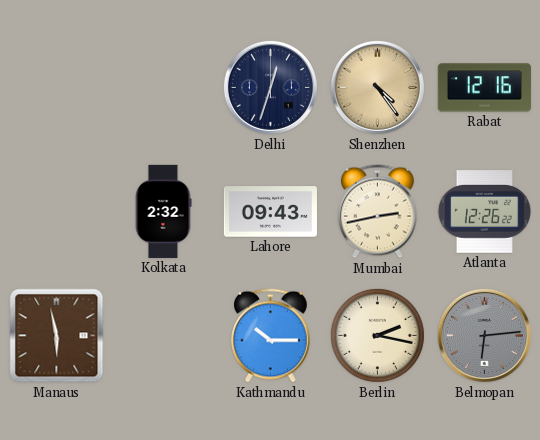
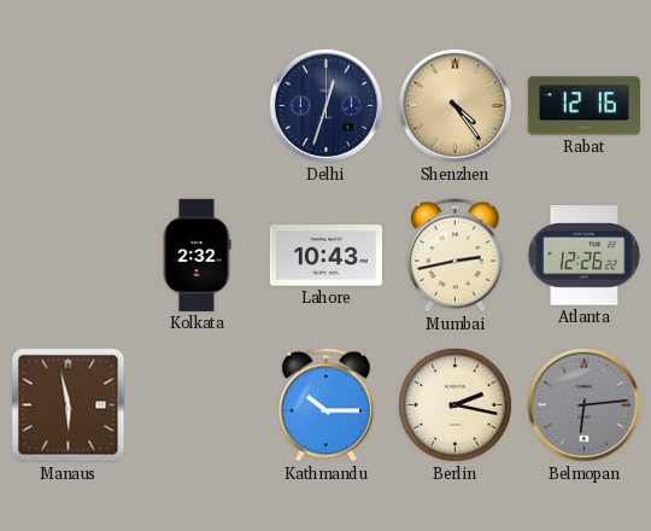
Lahore: 09:43 -> 10:43 (325, 256)
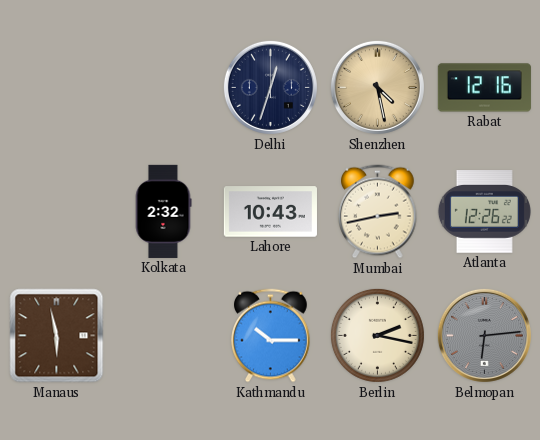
Shenzhen: 4:24 -> 4:28 (377, 87)
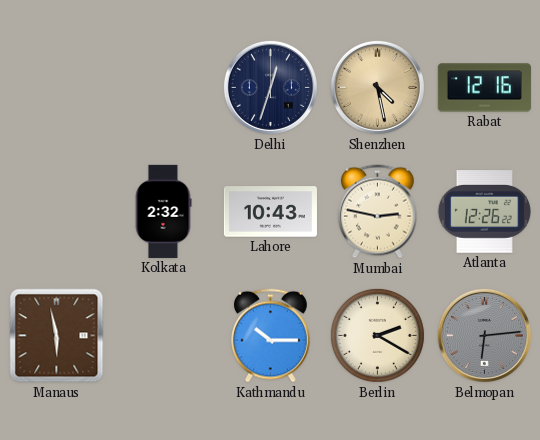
Mumbai: 2:43 -> 2:47 (378, 212)
Berlin: 2:17 -> 2:20 (377, 335)
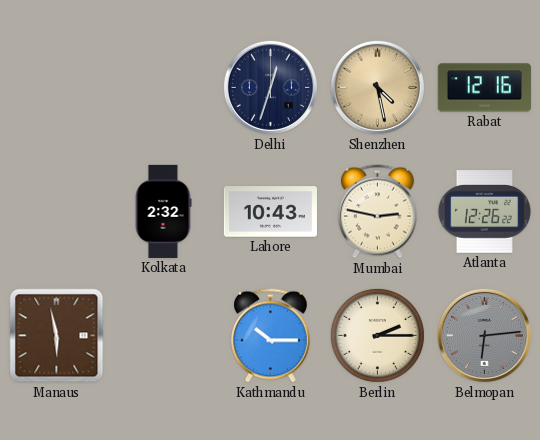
Berlin: 2:20 -> 2:15 (377, 335)
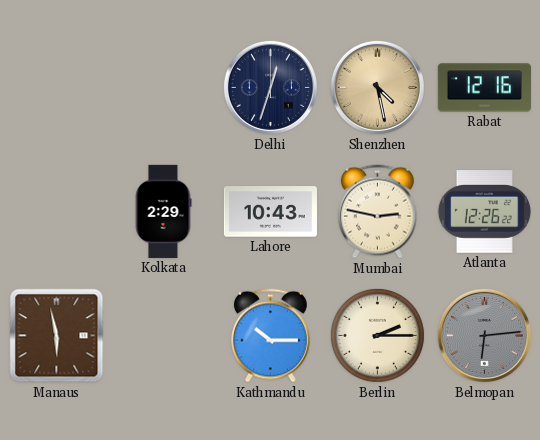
Kolkata: 2:32 -> 2:29 (163, 211)
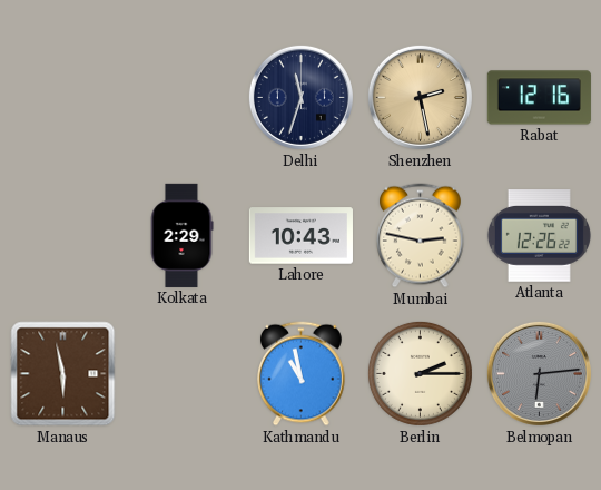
Delhi: 12:33 -> 11:33 (300, 97)
Shenzhen: 4:28 -> 2:28 (420, 97)
Kathmandu: 10:15 -> 10:58 (302, 374)
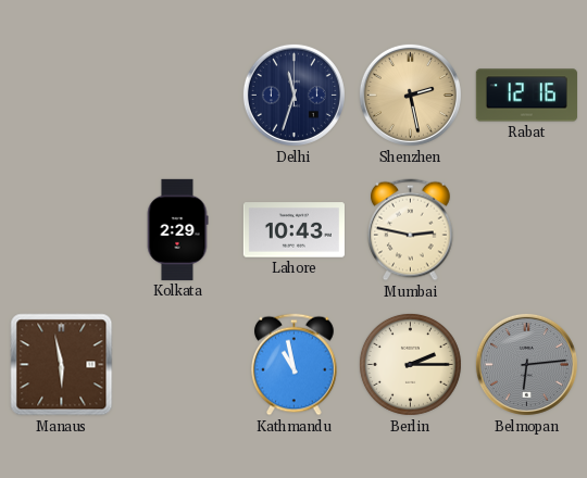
Atlanta: 12:26 -> none (539, 236)
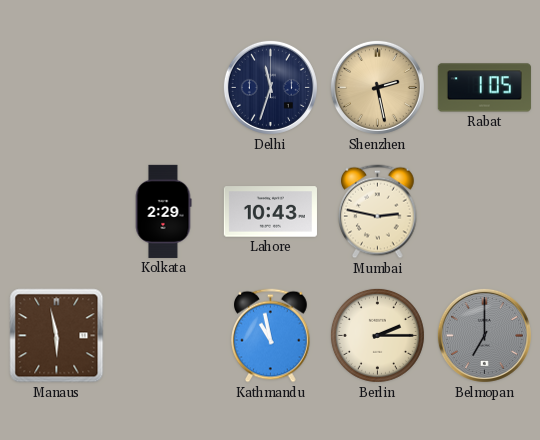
Rabat: 12:16 -> 1:05 (484, 88)
Belmopan: 6:14 -> 7:00 (484, 335)
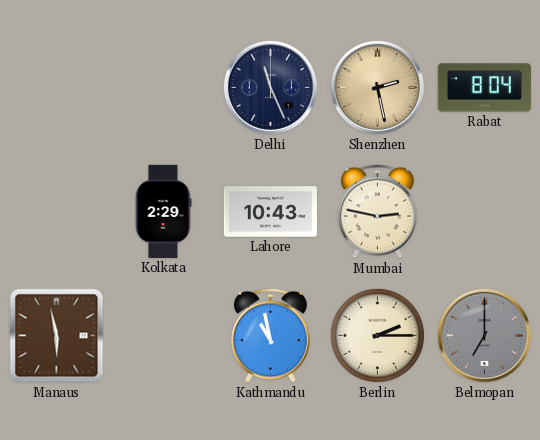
Delhi: 11:33 -> 11:26 (270, 87)
Rabat: 1:05 -> 8:04 (484, 88)
